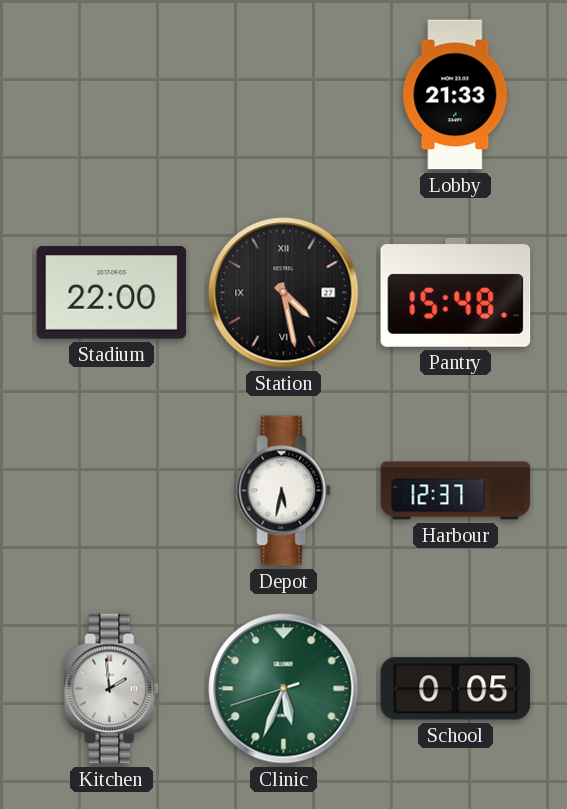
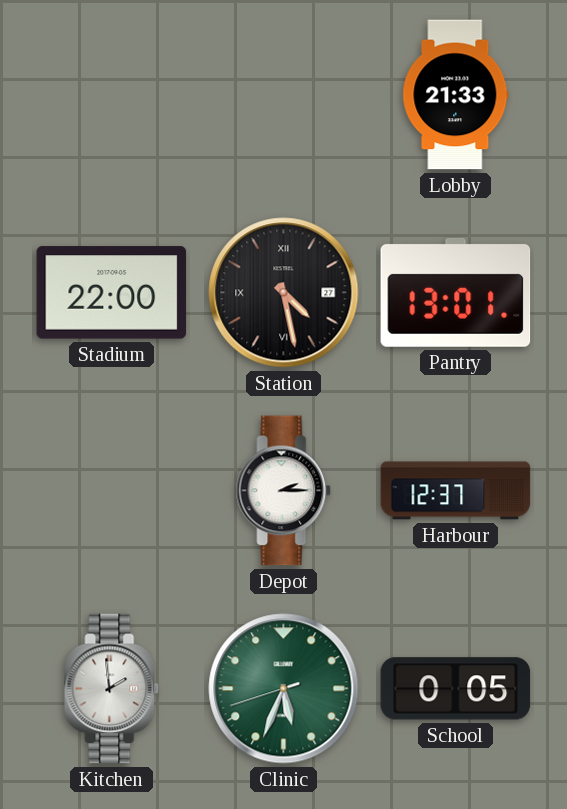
Pantry: 15:48 -> 13:01 (456, 292)
Depot: 5:32 -> 2:15 (284, 491)
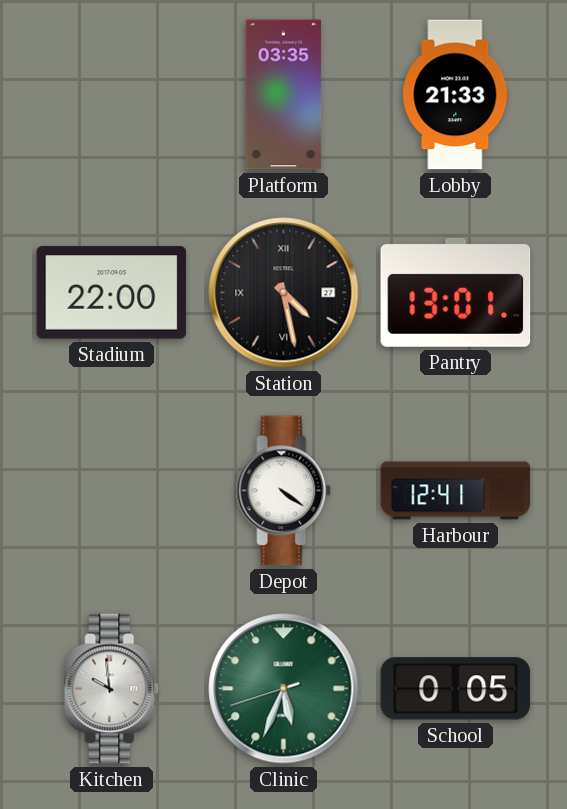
Platform: none -> 03:35 (284, 95)
Depot: 2:15 -> 4:21 (284, 491)
Harbour: 12:37 -> 12:41 (456, 491)
Kitchen: 1:59 -> 9:59 (112, 689)
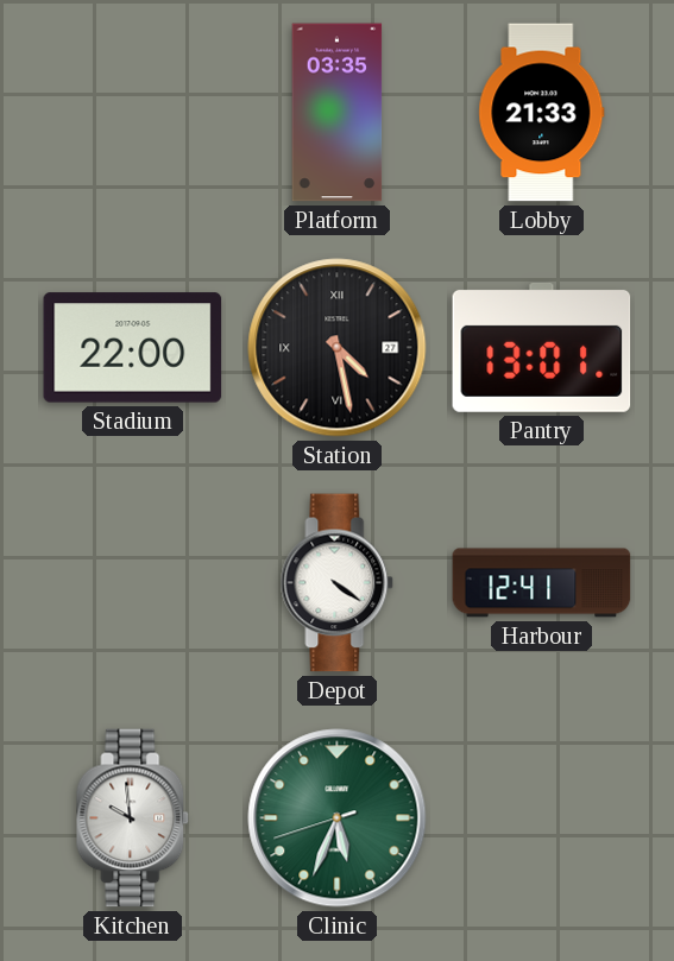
School: 0:05 -> none (456, 689)
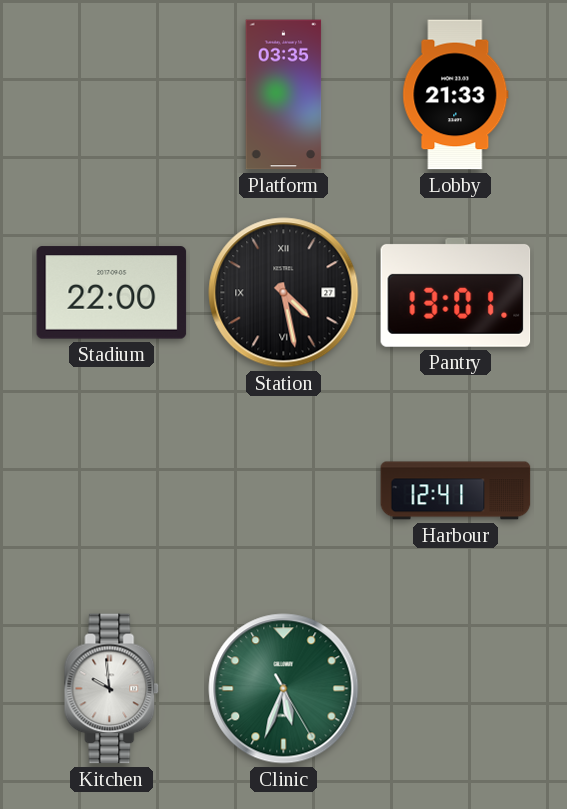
Depot: 4:21 -> none (338, 583)
Clinic: 5:33:42 -> 5:33:25 (284, 689)
